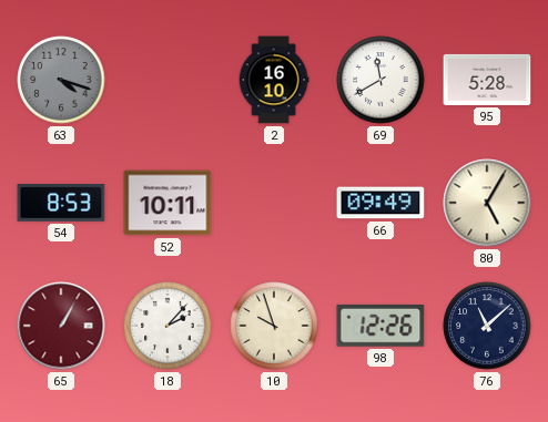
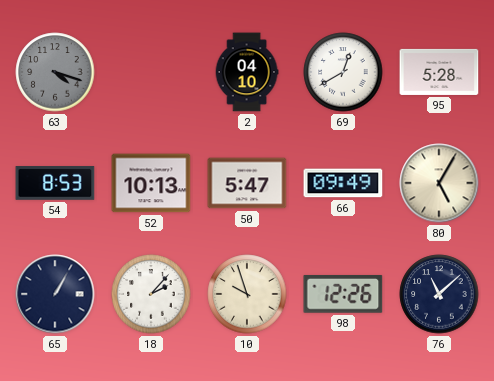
2: 16:10 -> 04:10 (247, 72)
69: 11:40 -> 12:40 (343, 72)
52: 10:11 -> 10:13 (151, 183)
50: none -> 5:47 (247, 183)
65 dial: burgundy -> navy (55, 294)
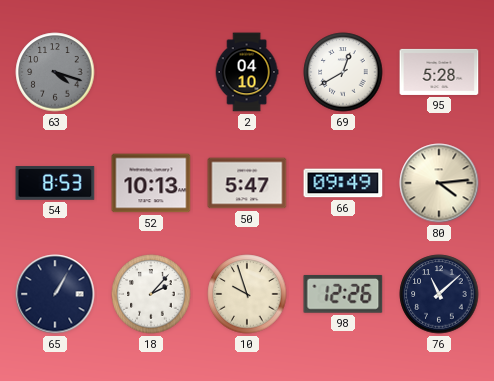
80: 5:05 -> 4:14 (439, 183)
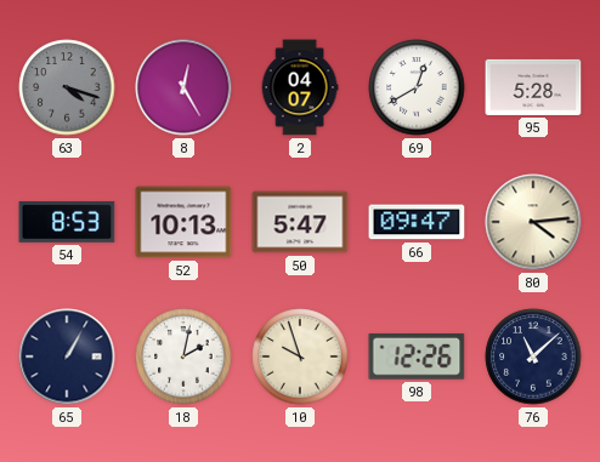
8: none -> 12:25 (183, 87)
2: 04:10 -> 04:07 (300, 87)
66: 09:49 -> 09:47 (417, 222)
18: 2:07 -> 2:02 (183, 357)
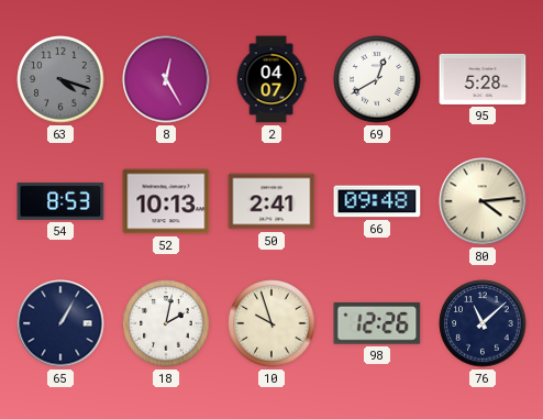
50: 5:47 -> 2:41 (271, 201)
66: 09:47 -> 09:48 (377, 201)
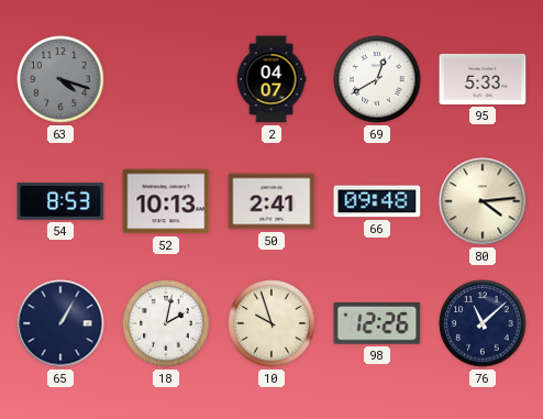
8: 12:25 -> none (166, 79)
95: 5:28 -> 5:33 (483, 79)
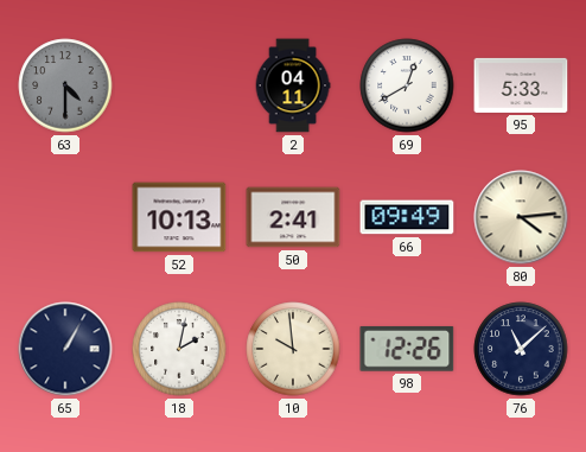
63: 4:18 -> 4:30 (65, 85)
2: 04:07 -> 04:11 (293, 85)
54: 8:53 -> none (60, 201)
66: 09:48 -> 09:49 (407, 217)
10: 9:57 -> 9:59 (293, 349)
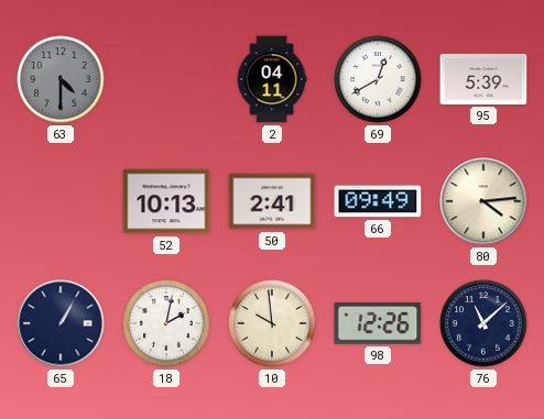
95: 5:33 -> 5:39 (483, 79)
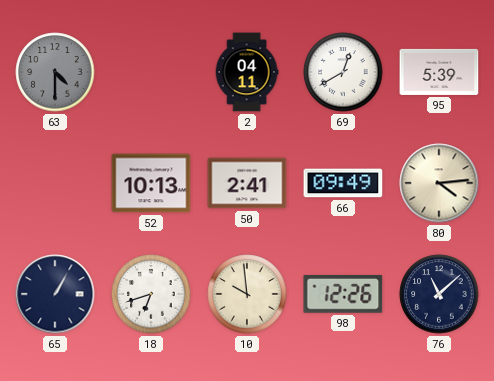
18: 2:02 -> 6:42 (151, 294)
